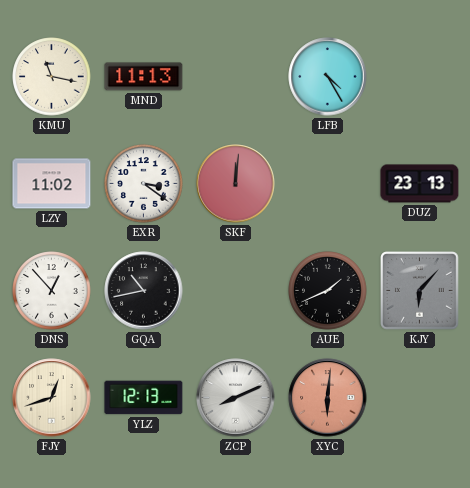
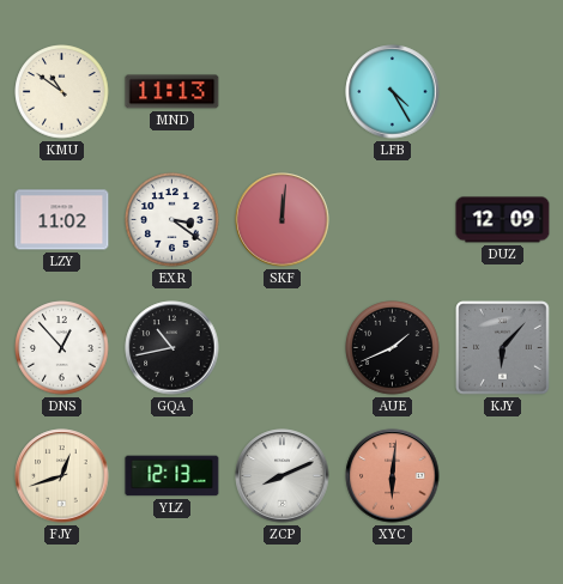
KMU: 11:17 -> 10:51 (62, 92)
DUZ: 23:13 -> 12:09 (503, 220)
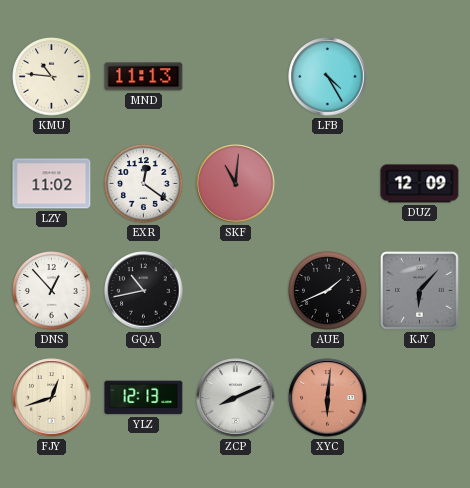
KMU: 10:51 -> 10:46 (52, 77)
EXR: 3:21 -> 12:21 (144, 184)
SKF: 12:01 -> 11:01 (236, 184)
